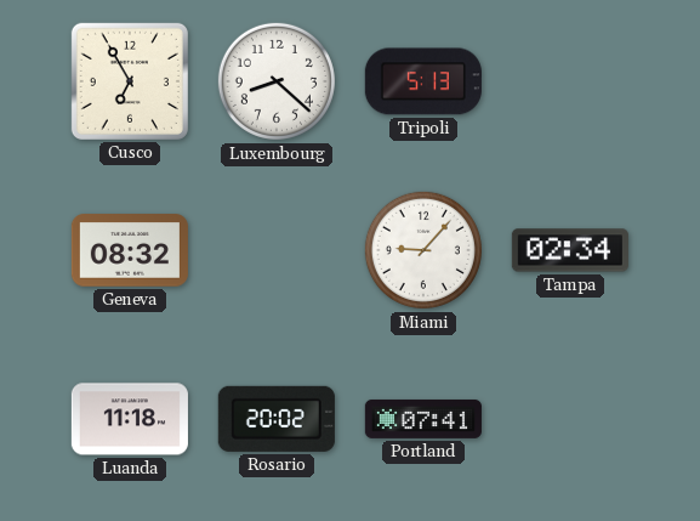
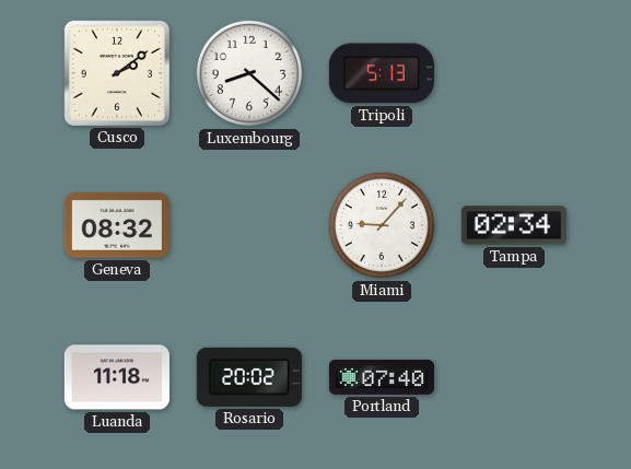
Cusco: 6:55 -> 2:09 (117, 73)
Portland: 07:41 -> 07:40 (382, 377)
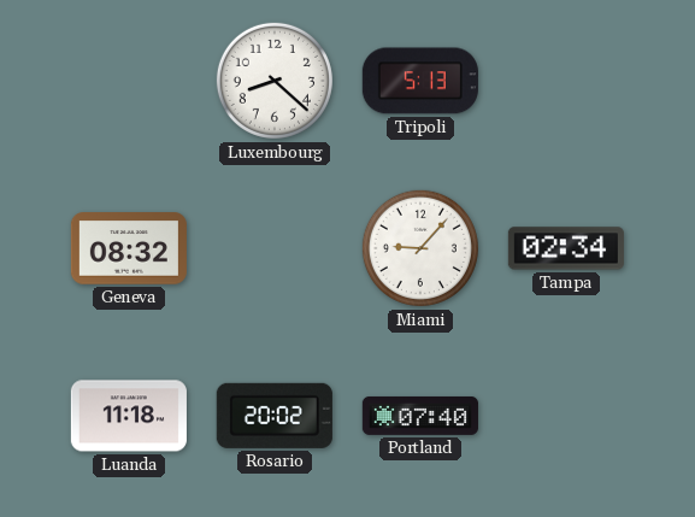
Cusco: 2:09 -> none (117, 73)
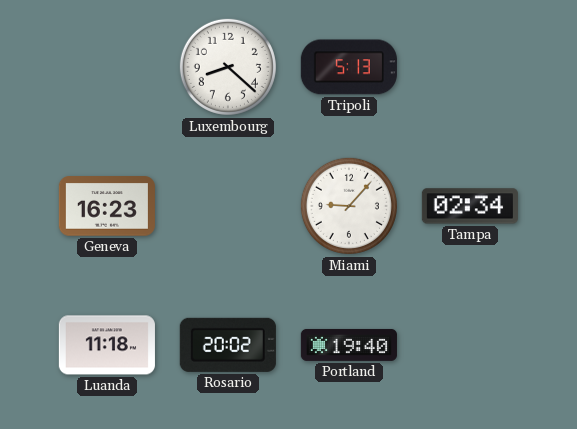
Geneva: 08:32 -> 16:23 (107, 206)
Portland: 07:40 -> 19:40 (349, 345)
